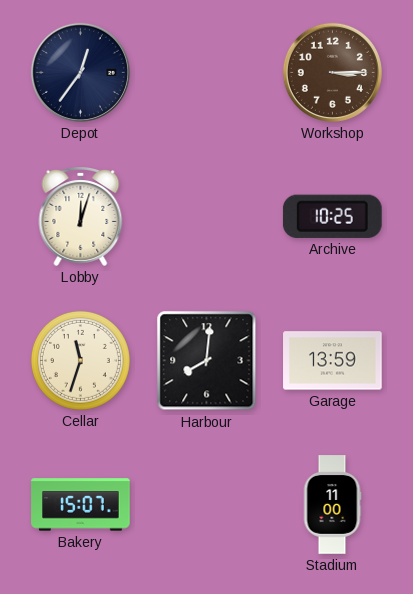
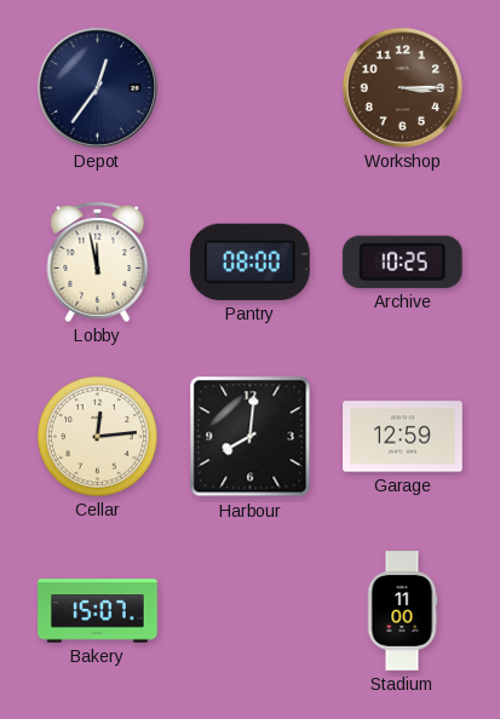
Lobby: 12:03 -> 11:58 (98, 261)
Pantry: none -> 08:00 (251, 261)
Cellar: 11:33 -> 12:14 (97, 436)
Garage: 13:59 -> 12:59 (403, 437)
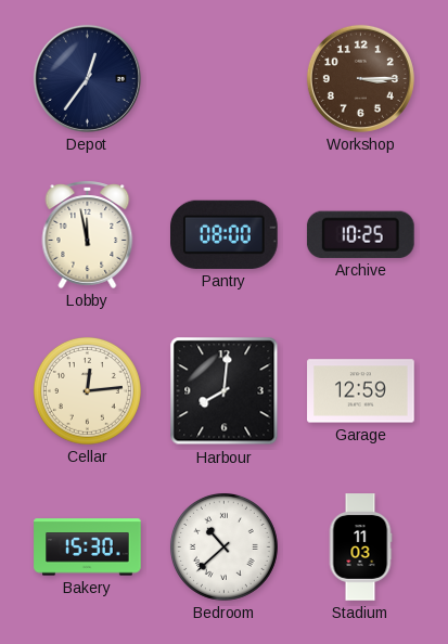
Bakery: 15:07 -> 15:30 (88, 548)
Bedroom: none -> 10:38 (223, 546)
Stadium: 11:00 -> 11:03 (360, 548)
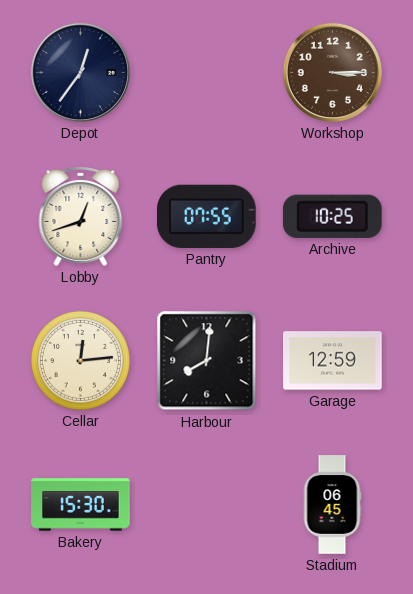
Lobby: 11:58 -> 12:42 (81, 216)
Pantry: 08:00 -> 07:55 (207, 216)
Bedroom: 10:38 -> none (223, 546)
Stadium: 11:03 -> 06:45 (332, 505)
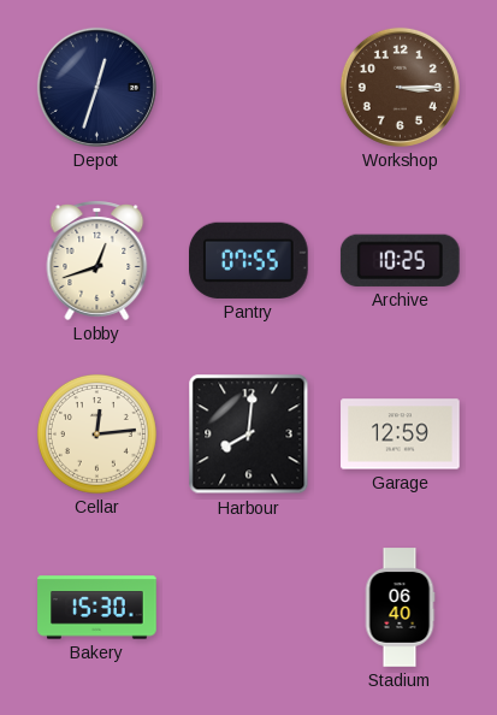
Depot: 12:36 -> 12:33 (96, 87)
Stadium: 06:45 -> 06:40 (400, 608)
